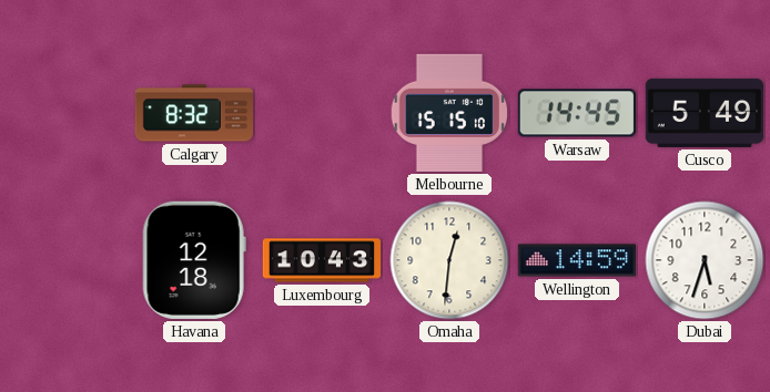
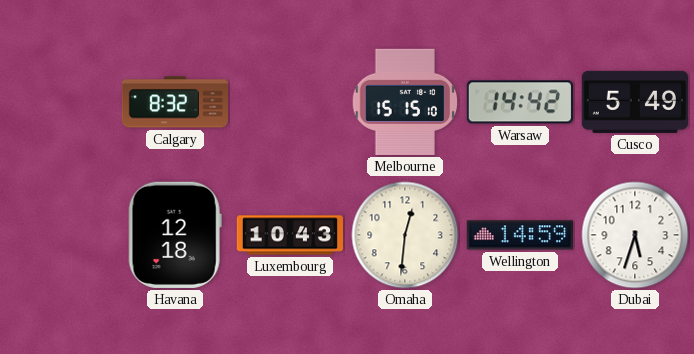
Warsaw: 14:45 -> 14:42 (520, 102)
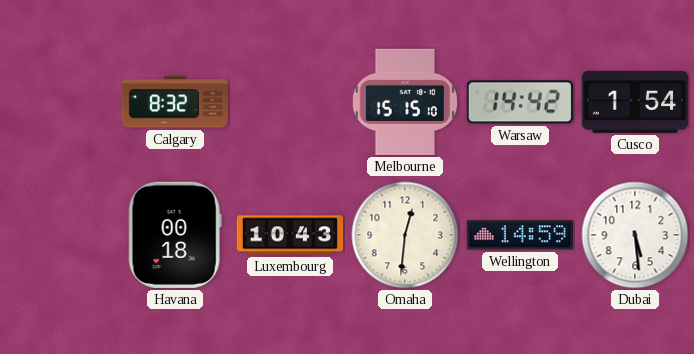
Cusco: 5:49 -> 1:54 (634, 102)
Havana: 12:18 -> 00:18 (175, 235)
Dubai: 5:33 -> 5:29 (635, 235)
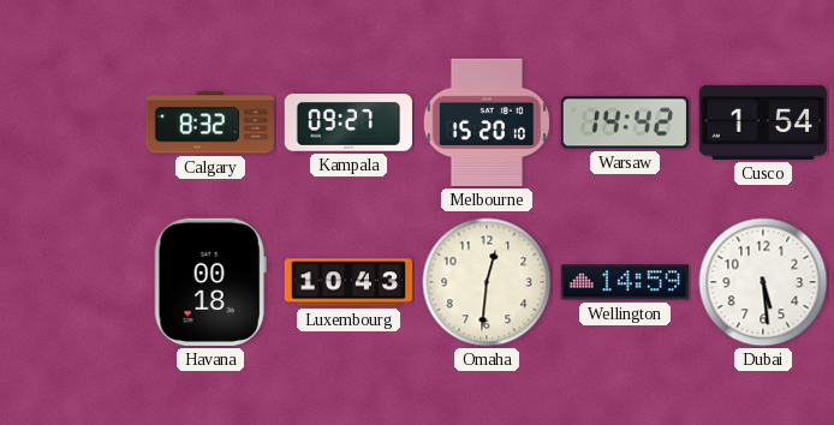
Kampala: none -> 09:27 (347, 122)
Melbourne: 15:15 -> 15:20 (487, 122)
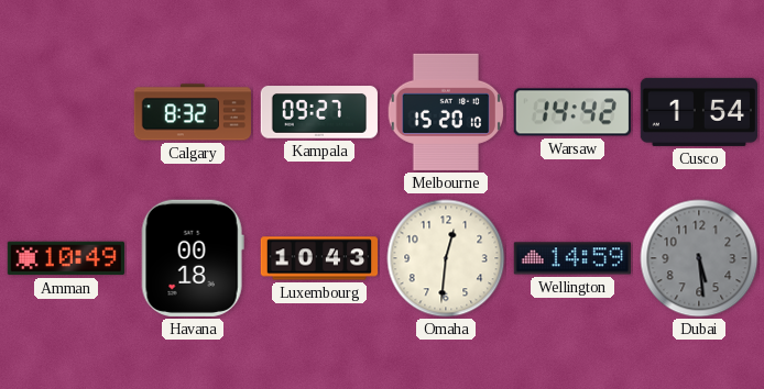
Amman: none -> 10:49 (65, 258)
Dubai dial: white -> grey (699, 258)
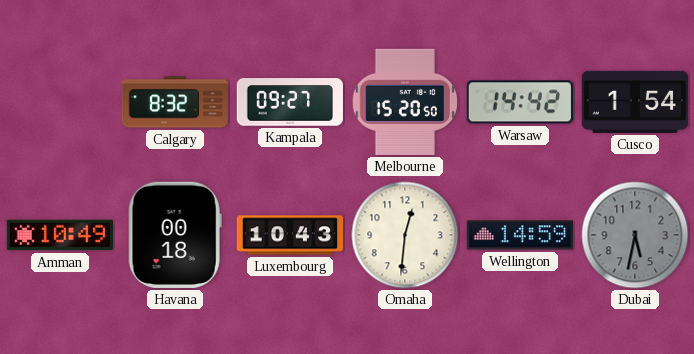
Melbourne: 15:20:10 -> 15:20:50 (405, 102)
Dubai: 5:29 -> 5:32 (635, 235)
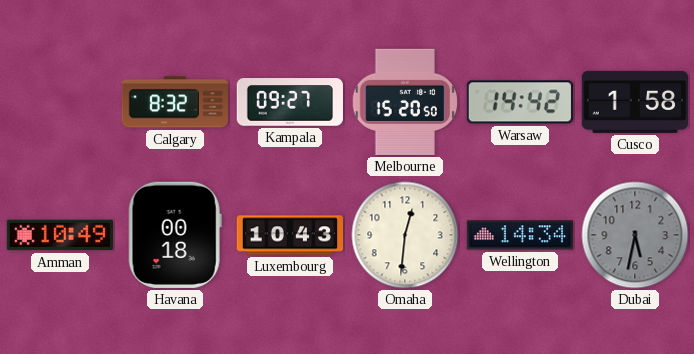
Cusco: 1:54 -> 1:58 (634, 102)
Wellington: 14:59 -> 14:34 (519, 235)
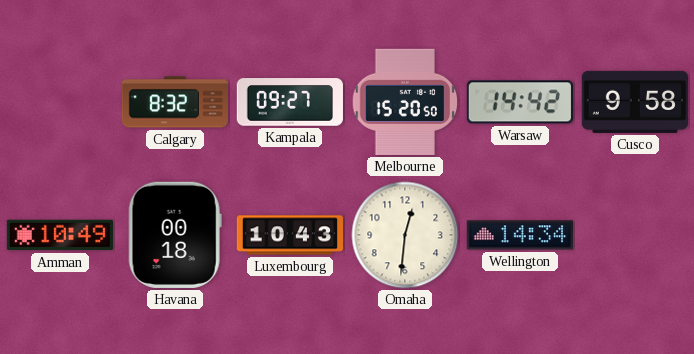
Cusco: 1:58 -> 9:58 (634, 102)
Dubai: 5:32 -> none (635, 235)
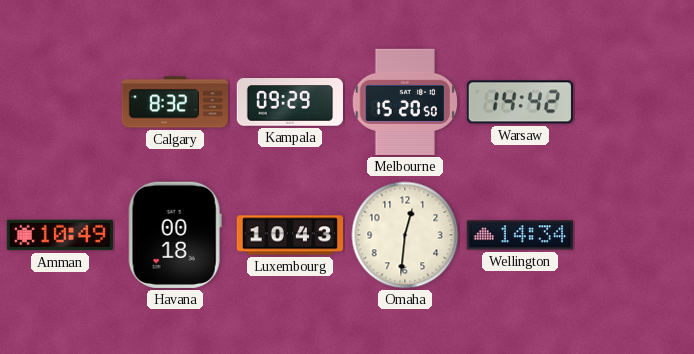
Kampala: 09:27 -> 09:29 (289, 102)
Cusco: 9:58 -> none (634, 102)
